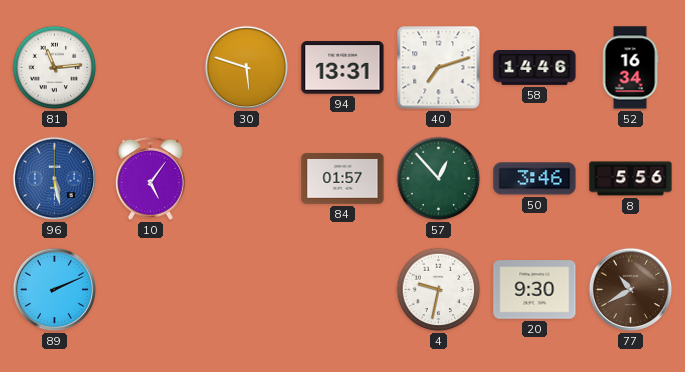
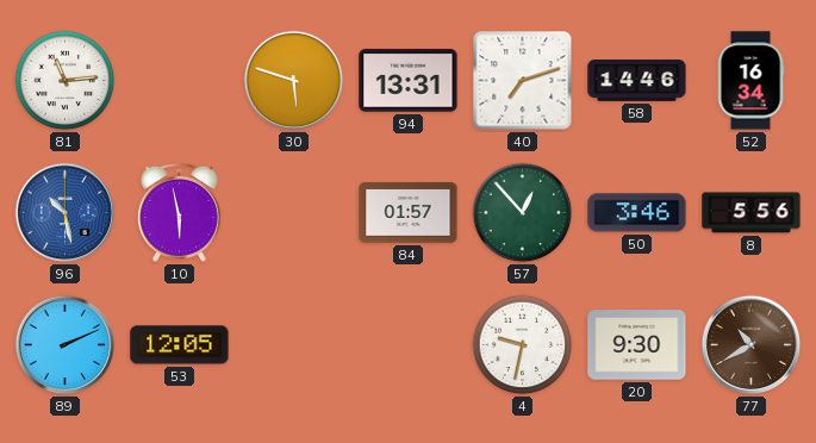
96: 5:28 -> 10:28 (66, 213)
10: 5:06 -> 5:58 (179, 212)
53: none -> 12:05 (180, 345)
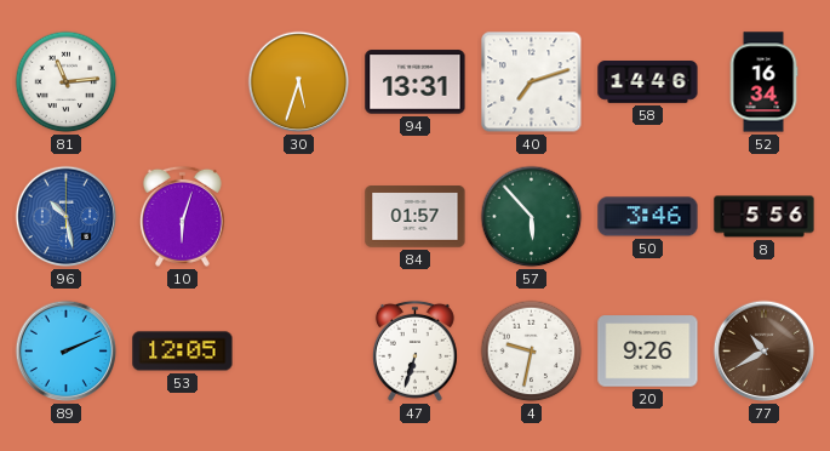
30: 5:48 -> 5:33 (299, 82)
10: 5:58 -> 6:03 (182, 216)
57: 12:53 -> 5:53 (532, 217)
47: none -> 6:33 (414, 350)
20: 9:30 -> 9:26 (648, 352)
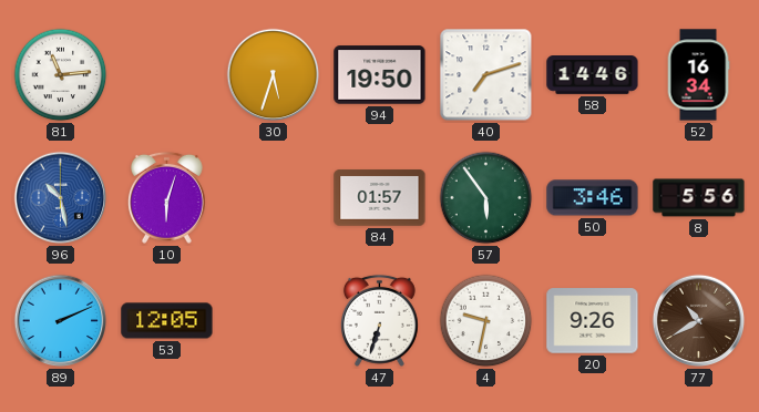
94: 13:31 -> 19:50 (380, 75)
57: 5:53 -> 5:54 (486, 198)
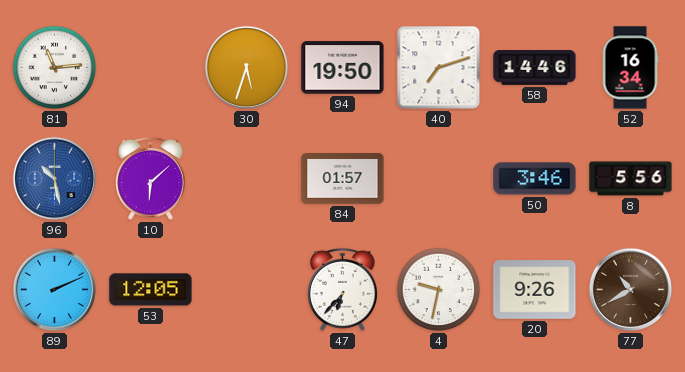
10: 6:03 -> 6:08 (150, 178)
57: 5:54 -> none (486, 198)
47: 6:33 -> 6:37 (342, 289)
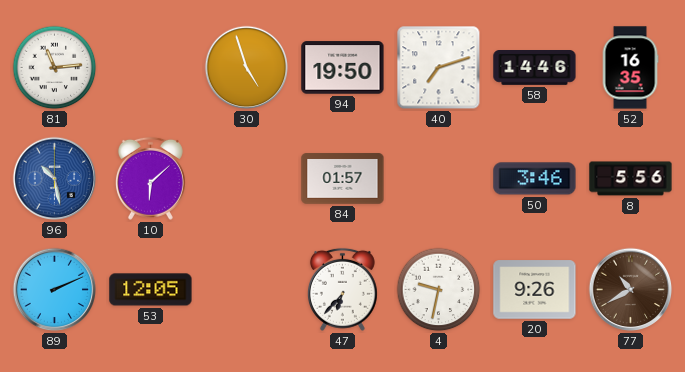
30: 5:33 -> 4:57 (247, 68)
52: 16:34 -> 16:35 (630, 68)
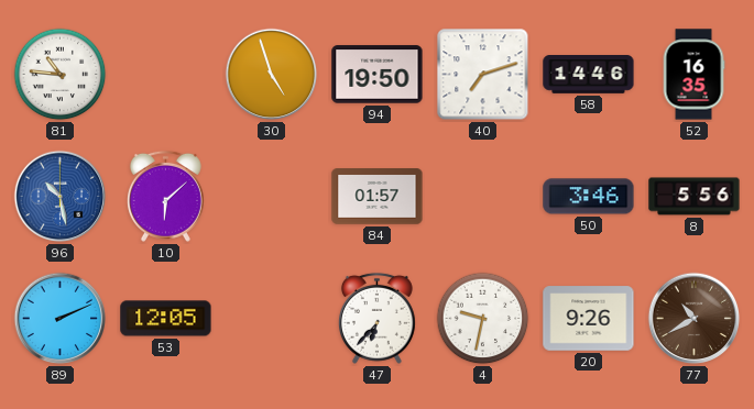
81: 11:14 -> 10:46 (61, 75)
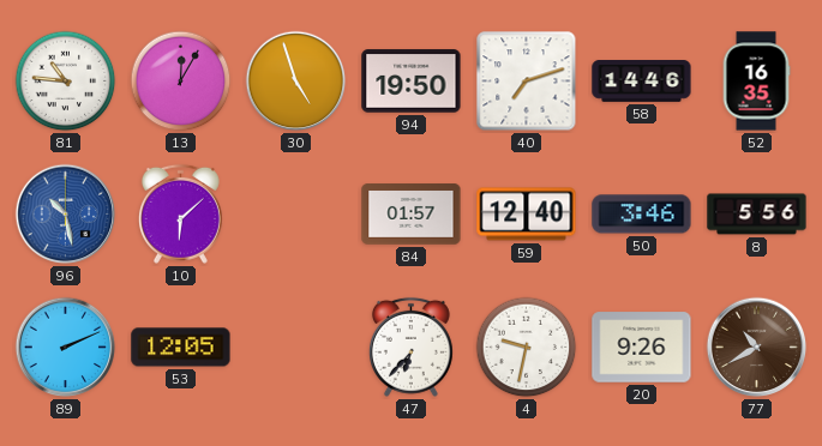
13: none -> 12:05 (181, 82)
59: none -> 12:40 (527, 215)
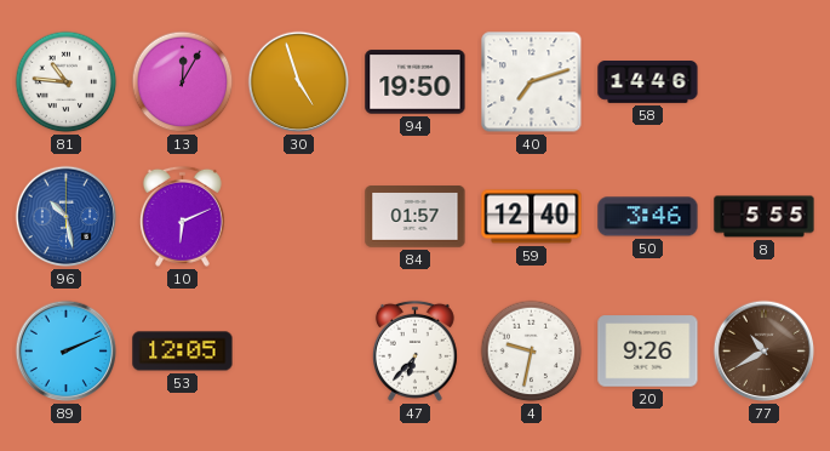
52: 16:35 -> none (756, 82)
10: 6:08 -> 6:11 (182, 216)
8: 5:56 -> 5:55 (765, 217)
